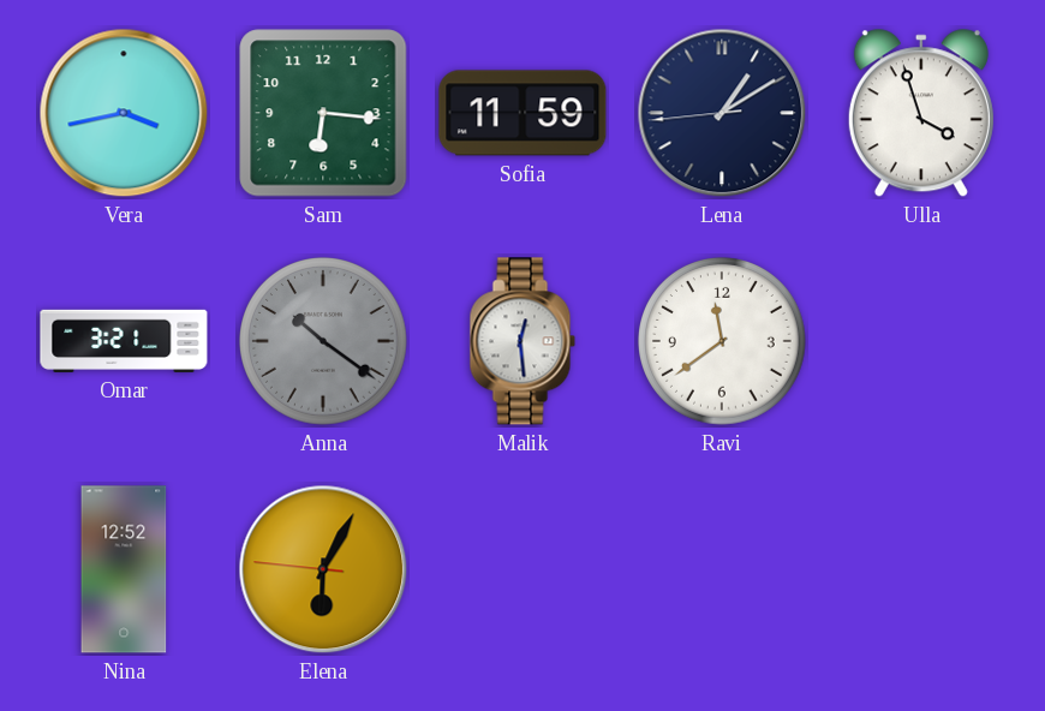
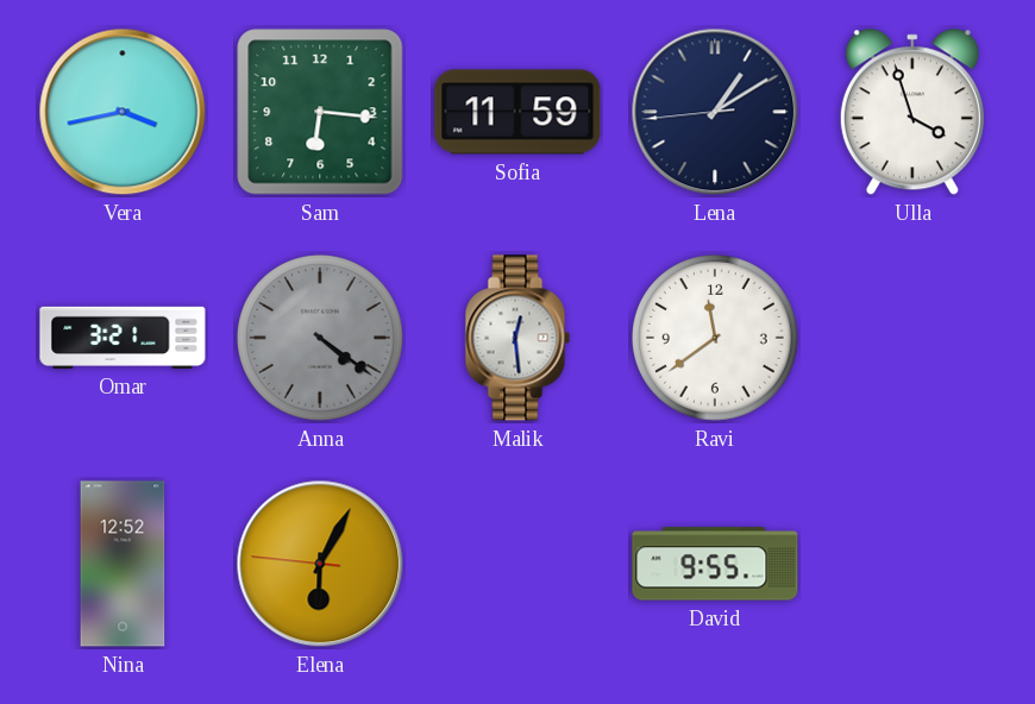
Anna: 10:21 -> 4:21 (321, 339)
David: none -> 9:55 (715, 564)
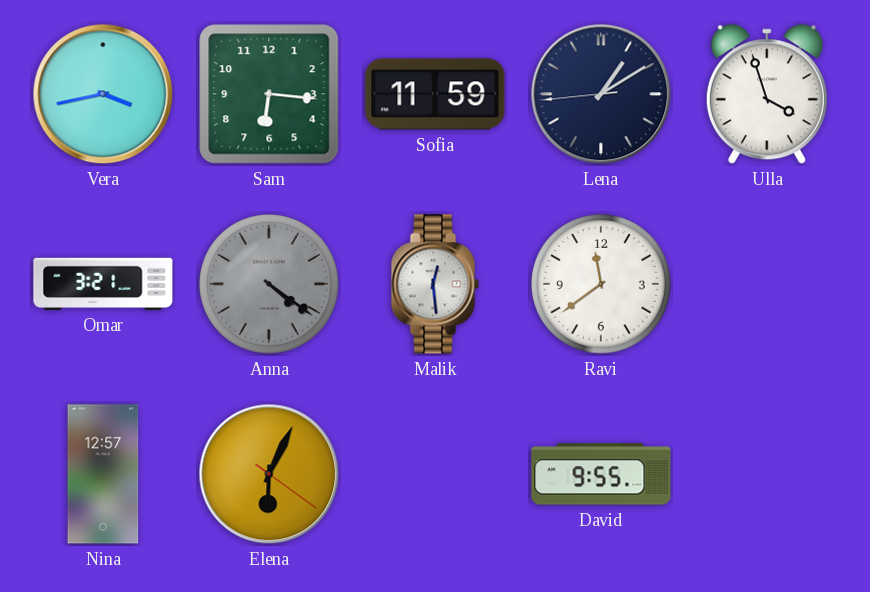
Nina: 12:52 -> 12:57 (103, 474)
Elena: 6:04:46 -> 6:04:21 (269, 474)
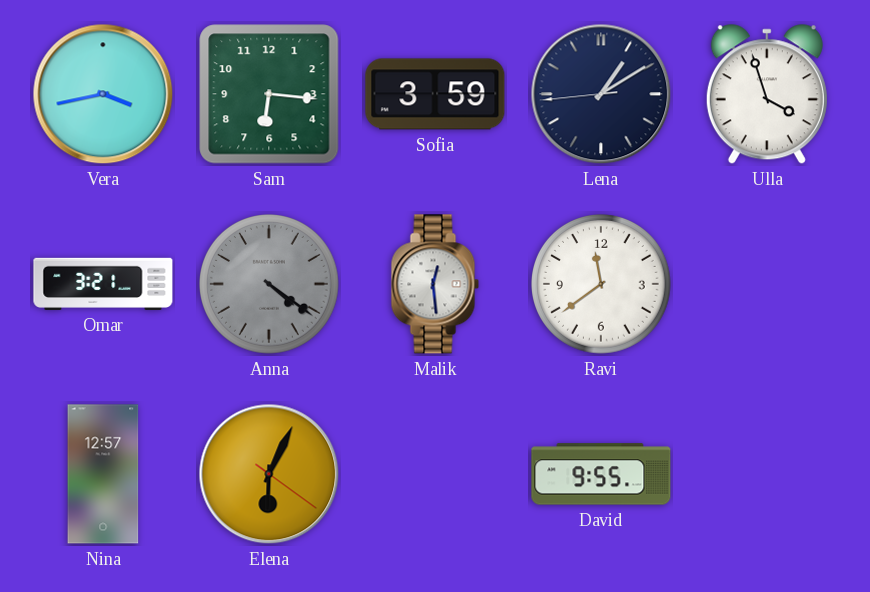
Sofia: 11:59 -> 3:59 (435, 94)
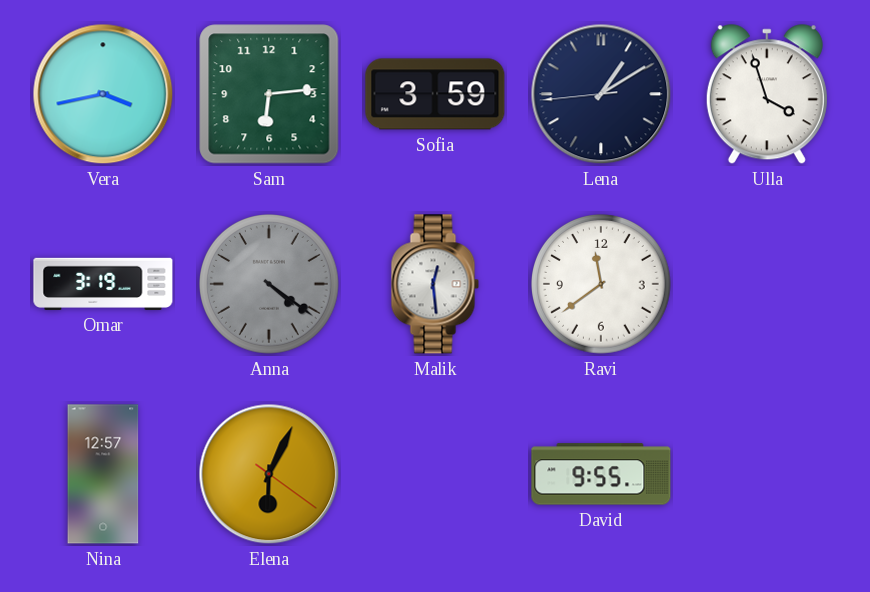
Sam: 6:16 -> 6:14 (269, 94)
Omar: 3:21 -> 3:19 (103, 284)
